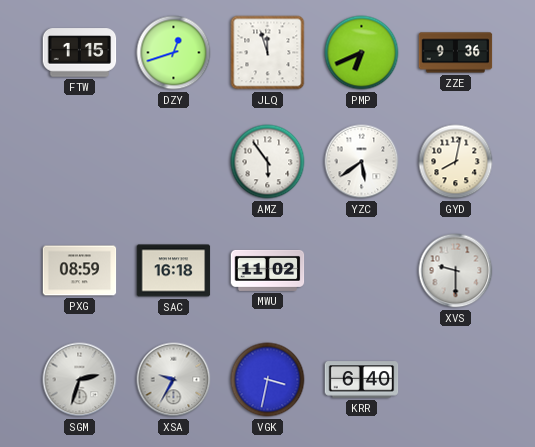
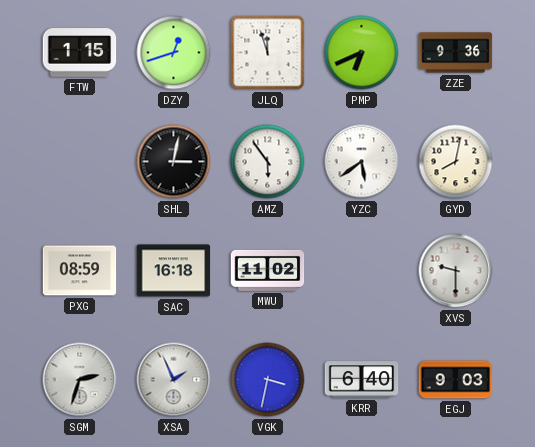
SHL: none -> 3:02 (174, 162)
XSA: 9:35 -> 1:56 (174, 380)
EGJ: none -> 9:03 (456, 380)
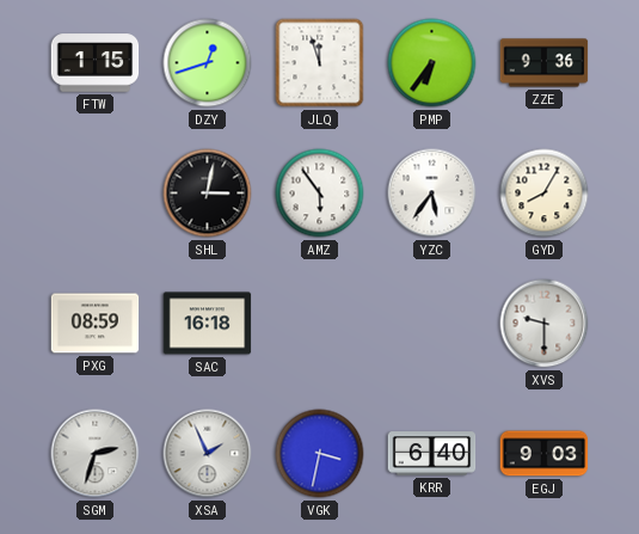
PMP: 6:41 -> 6:36 (432, 63)
YZC: 5:39 -> 5:36 (432, 194)
GYD: 8:02 -> 8:05 (545, 194)
MWU: 11:02 -> none (268, 270)
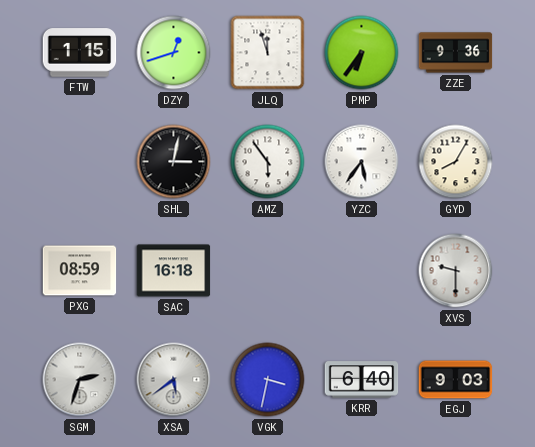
XSA: 1:56 -> 5:39 (174, 380)
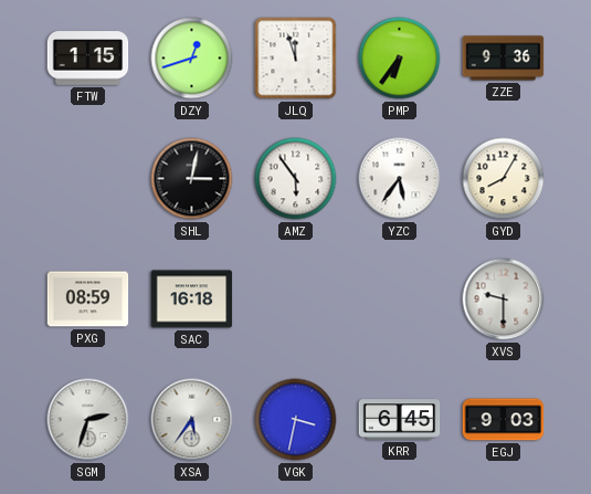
XSA: 5:39 -> 5:36 (192, 420)
KRR: 6:40 -> 6:45 (400, 420)
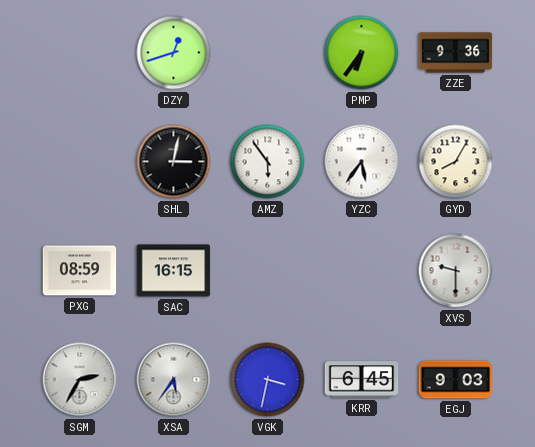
FTW: 1:15 -> none (88, 59)
JLQ: 11:57 -> none (296, 59)
SAC: 16:18 -> 16:15 (174, 271)
SGM: 2:33 -> 2:35 (80, 380)
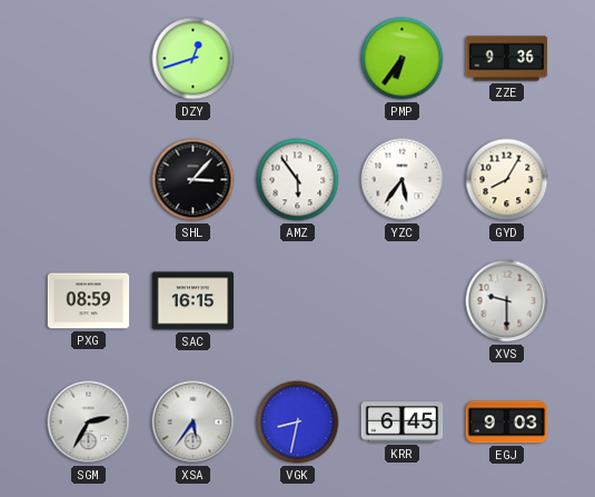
SHL: 3:02 -> 3:07 (194, 180)
VGK: 3:32 -> 8:32 (298, 423)
